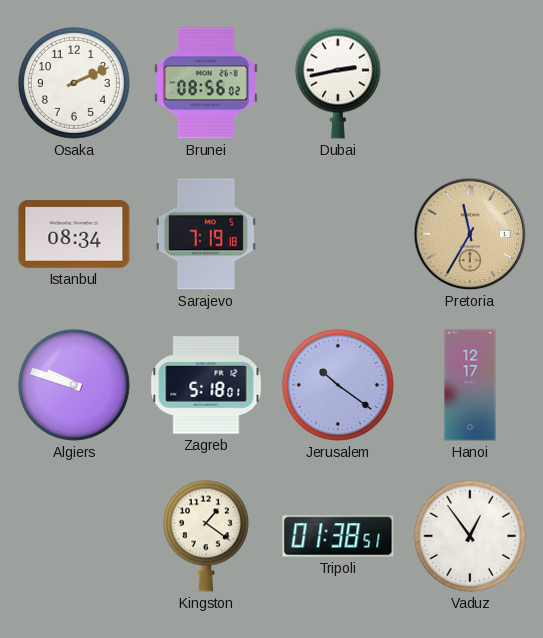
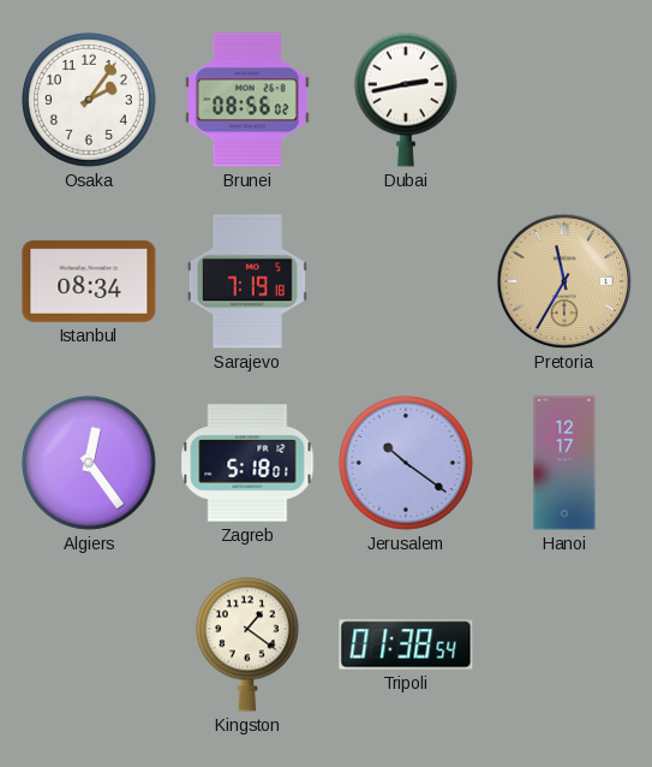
Osaka: 2:11 -> 2:06 (89, 100)
Algiers: 9:48 -> 12:24 (89, 463)
Tripoli: 01:38:51 -> 01:38:54 (406, 644)
Vaduz: 12:54 -> none (470, 536)
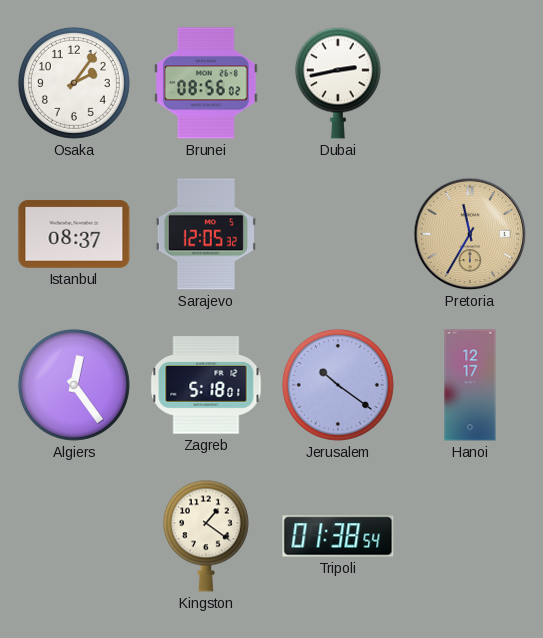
Istanbul: 08:34 -> 08:37 (74, 234)
Sarajevo: 7:19 -> 12:05 (206, 234)
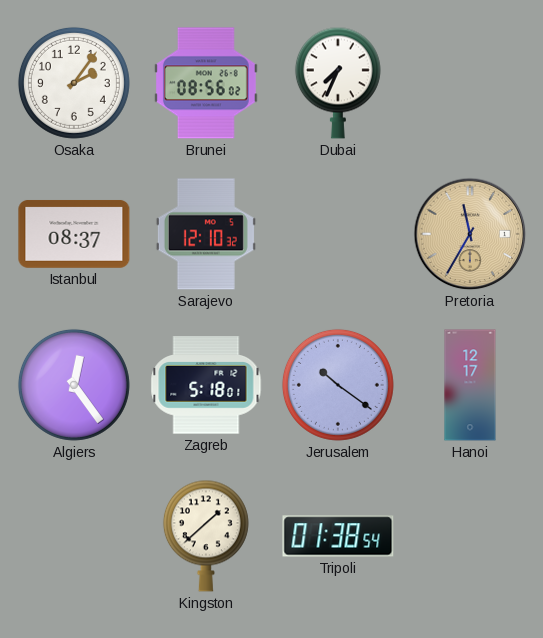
Dubai: 2:43 -> 7:34 (338, 83)
Sarajevo: 12:05 -> 12:10 (206, 234)
Kingston: 1:21 -> 1:38 (206, 536)
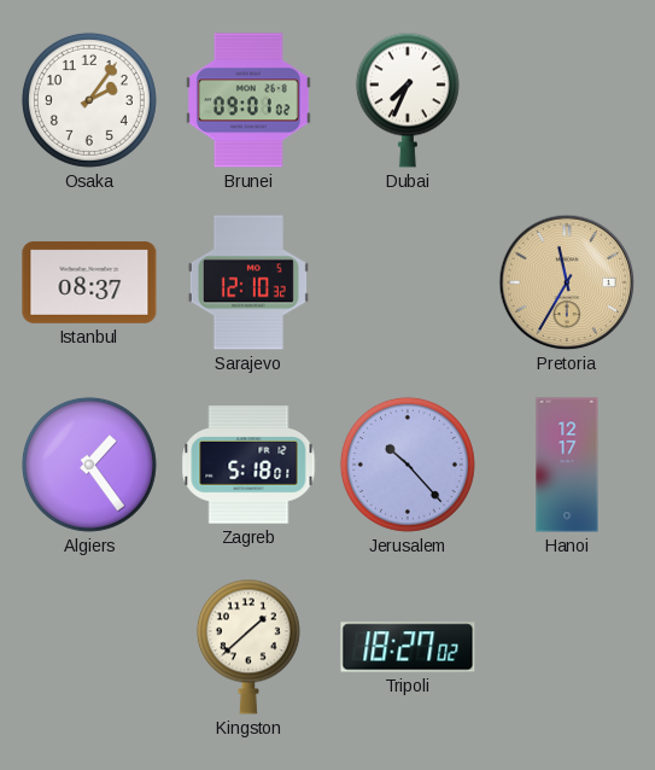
Brunei: 08:56 -> 09:01 (248, 100)
Algiers: 12:24 -> 1:24 (89, 465)
Jerusalem: 10:21 -> 10:23 (408, 465)
Tripoli: 01:38 -> 18:27 (408, 647)
